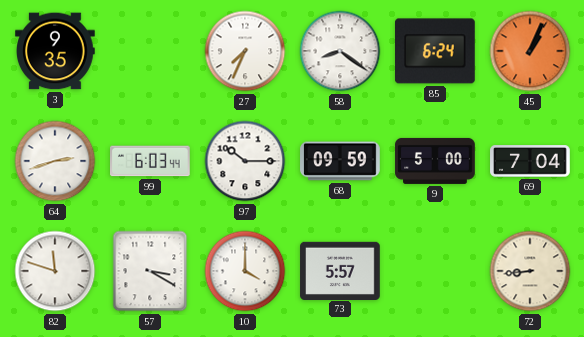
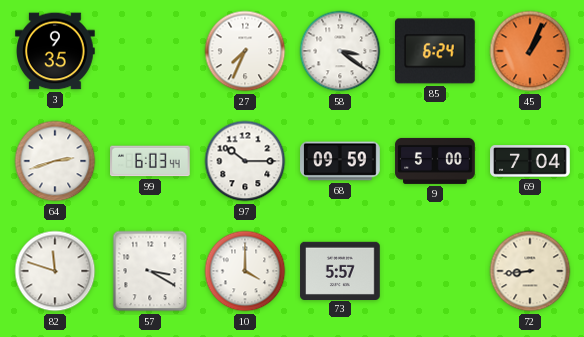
58: 8:21 -> 3:21 (340, 51)
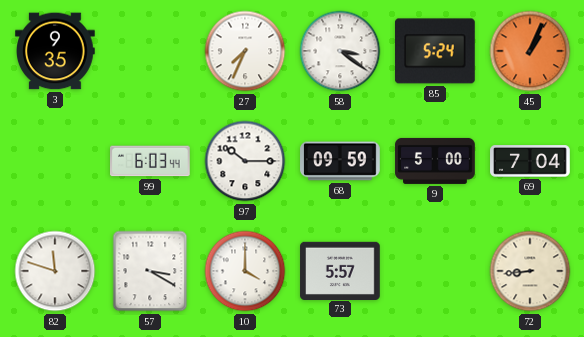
85: 6:24 -> 5:24 (436, 51)
64: 2:42 -> none (55, 161)
